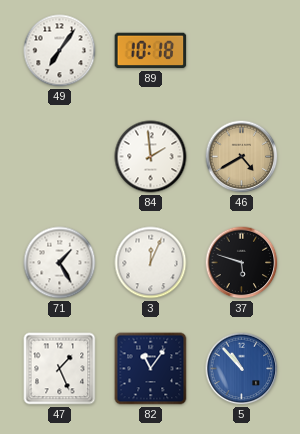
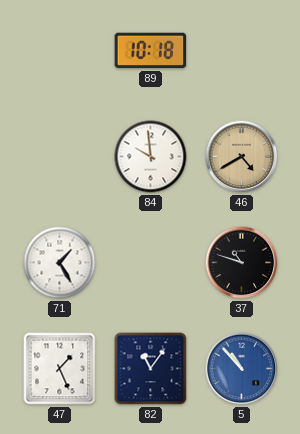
49: 7:06 -> none (60, 51)
84: 1:59 -> 9:59 (151, 157)
3: 12:04 -> none (151, 263)
37: 5:48 -> 10:48 (242, 263)
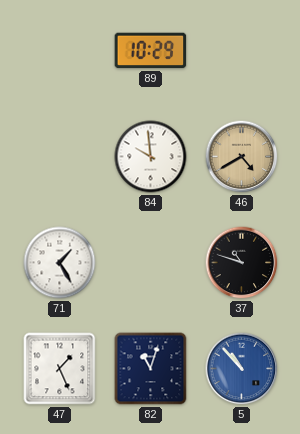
89: 10:18 -> 10:29 (151, 51)
82: 11:06 -> 11:03 (151, 369)
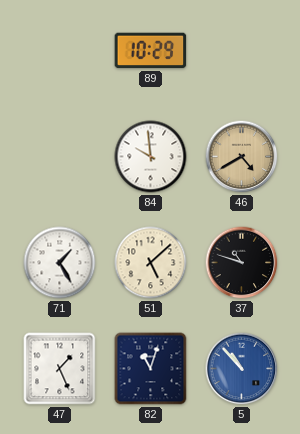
51: none -> 5:08 (151, 263)
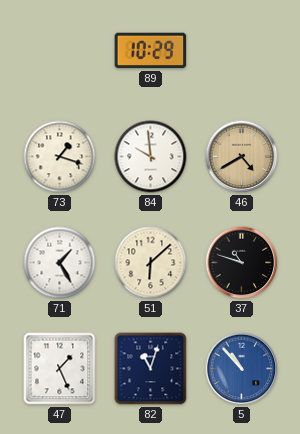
73: none -> 1:18 (60, 157)
51: 5:08 -> 6:08 (151, 263)
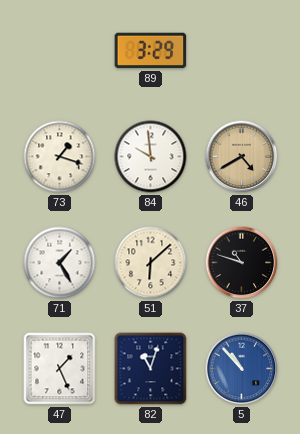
89: 10:29 -> 3:29 (151, 51)
